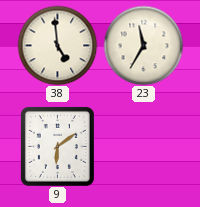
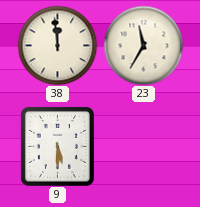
38: 4:59 -> 11:59 (57, 45)
9: 6:09 -> 5:30 (57, 146)
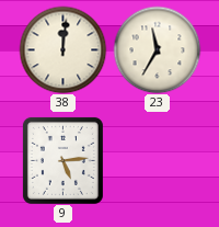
38: 11:59 -> 12:01 (62, 49)
9: 5:30 -> 5:14 (62, 160)
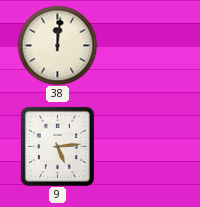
23: 11:35 -> none (157, 49)
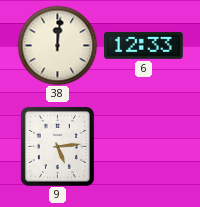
6: none -> 12:33 (144, 45)
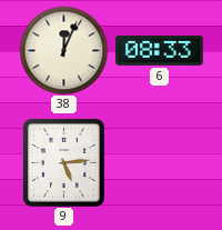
38: 12:01 -> 12:04 (63, 50)
6: 12:33 -> 08:33 (160, 50)
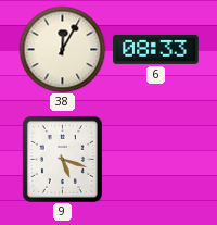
38: 12:04 -> 12:05 (62, 49)
9: 5:14 -> 5:18 (62, 159)
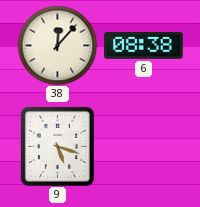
38: 12:05 -> 12:07 (57, 45)
6: 08:33 -> 08:38 (144, 45)
